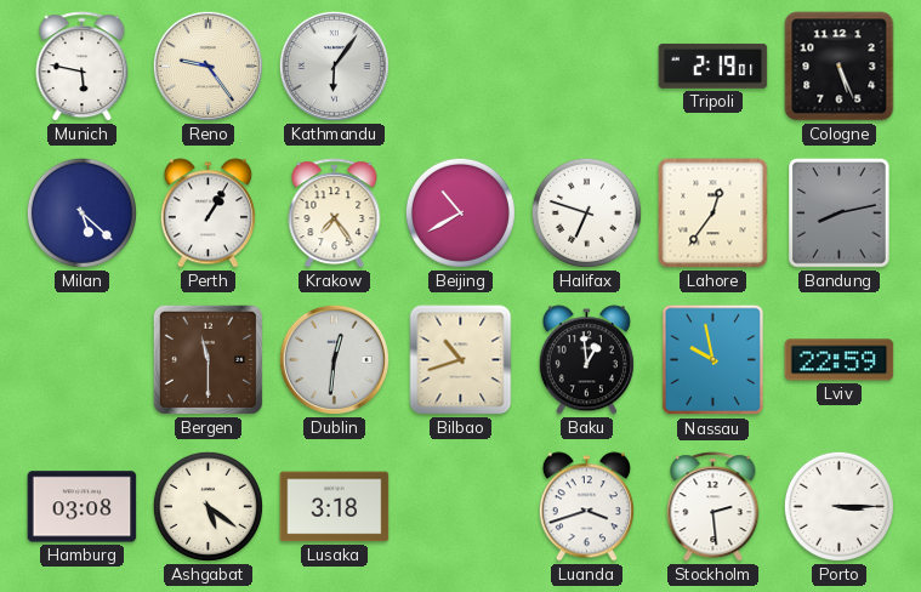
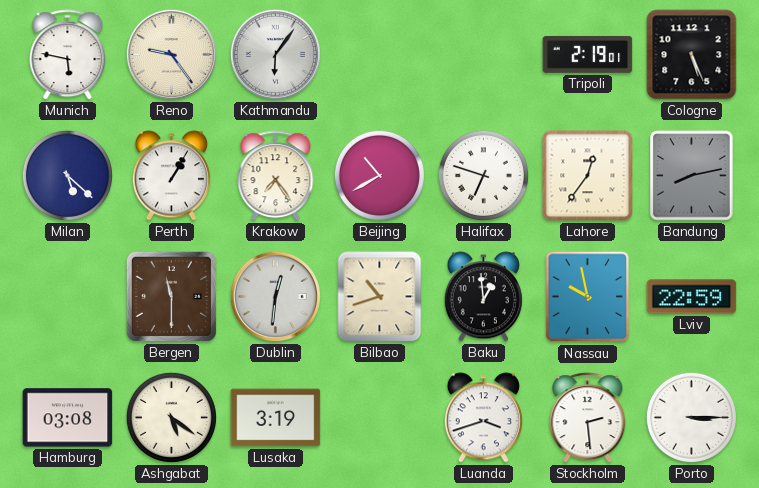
Lusaka: 3:18 -> 3:19 (276, 418)
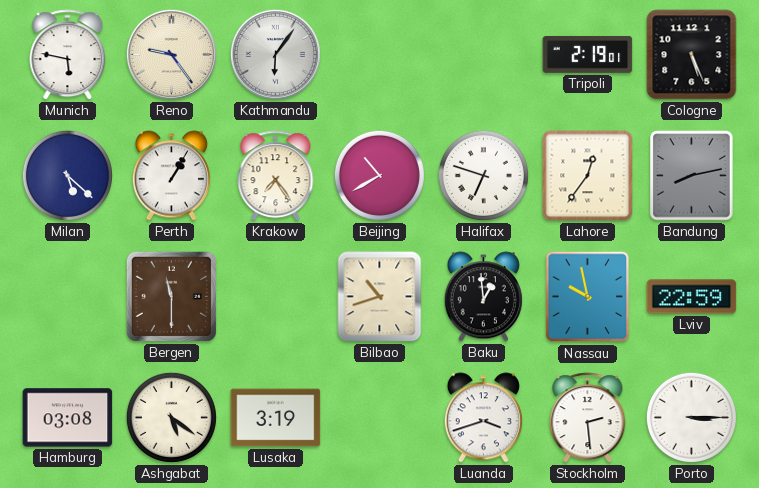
Dublin: 12:31 -> none (275, 296)
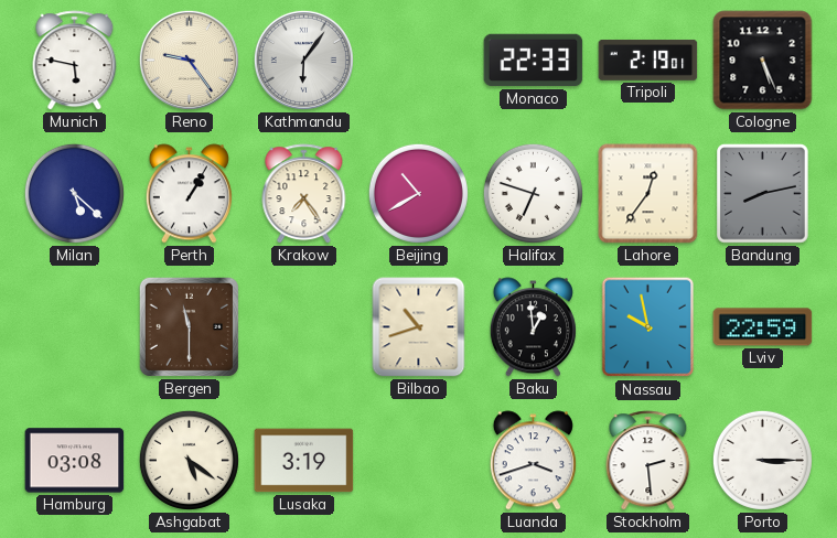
Monaco: none -> 22:33 (534, 61)
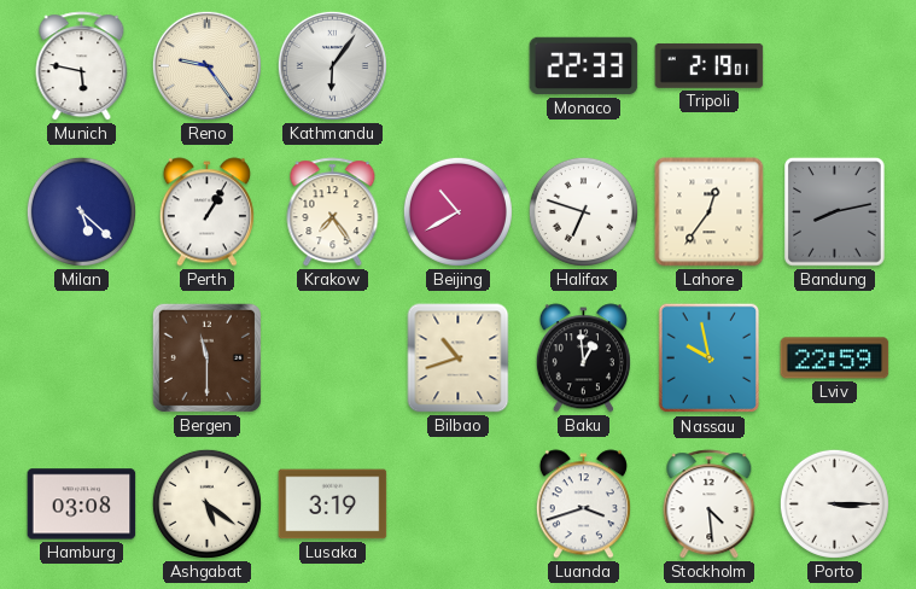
Cologne: 5:26 -> none (763, 61)
Stockholm: 2:29 -> 4:29 (710, 505)
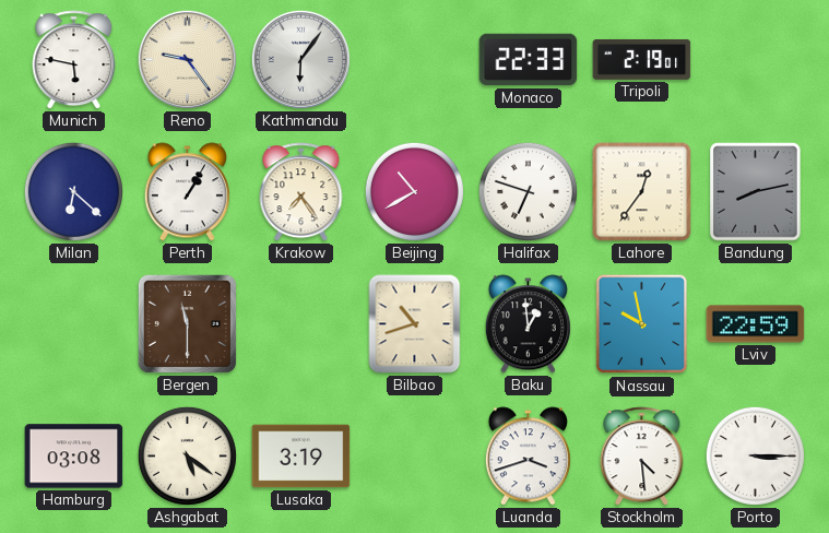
Milan: 5:22 -> 6:22 (73, 191)
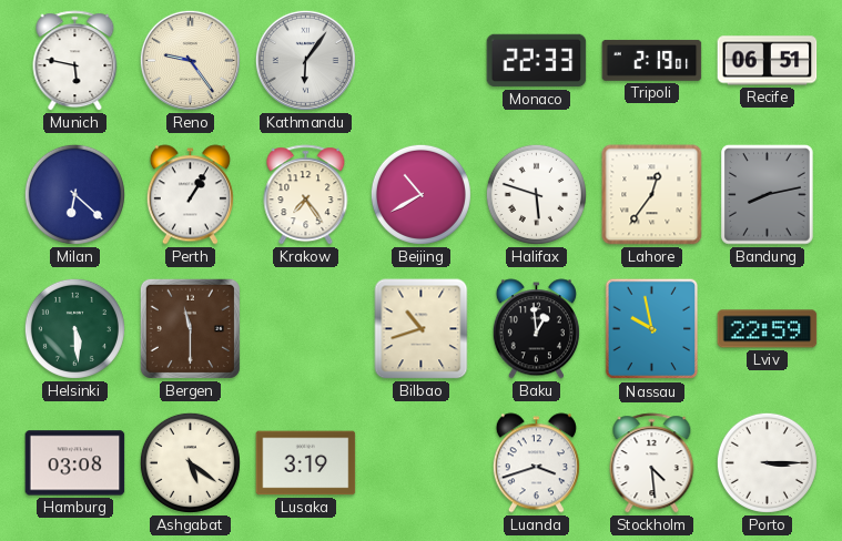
Recife: none -> 06:51 (768, 61)
Halifax: 6:48 -> 5:48 (536, 194)
Helsinki: none -> 5:29 (74, 328)
